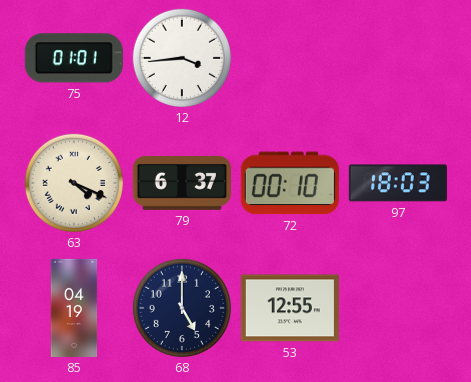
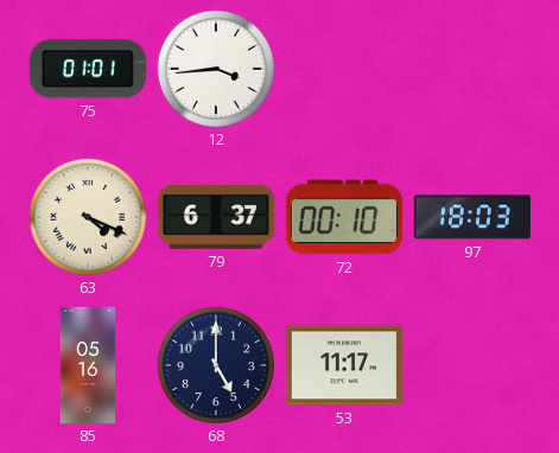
85: 04:19 -> 05:16 (88, 365)
53: 12:55 -> 11:17 (344, 365)
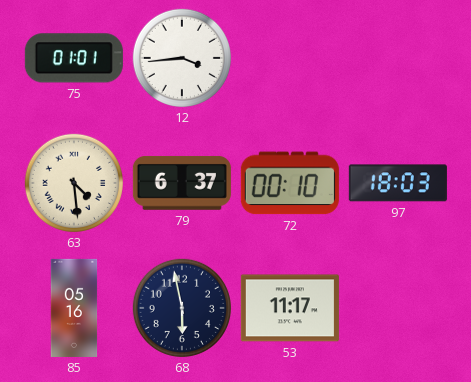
63: 4:19 -> 4:29 (74, 183)
68: 5:00 -> 5:58 (182, 308)
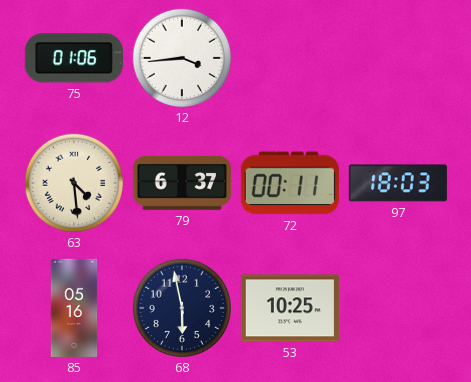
75: 01:01 -> 01:06 (74, 58)
72: 00:10 -> 00:11 (290, 183)
53: 11:17 -> 10:25 (290, 308)
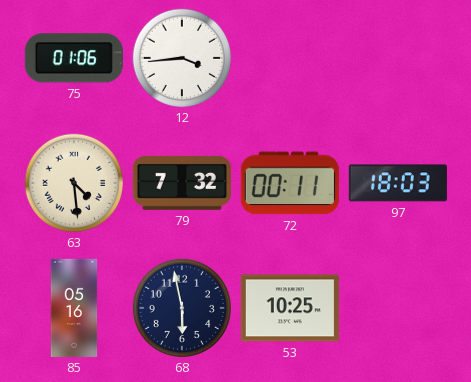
79: 6:37 -> 7:32 (182, 183)
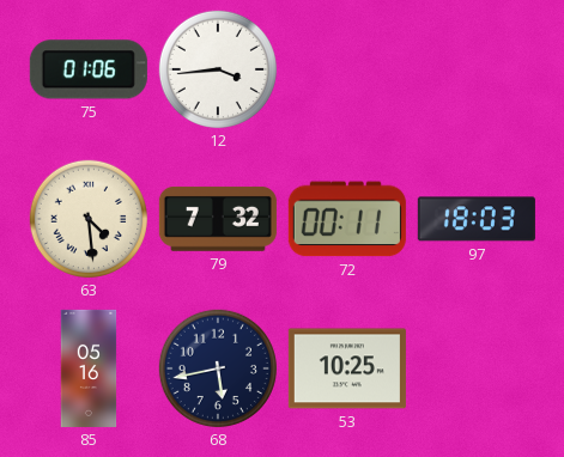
68: 5:58 -> 5:43 (218, 368)
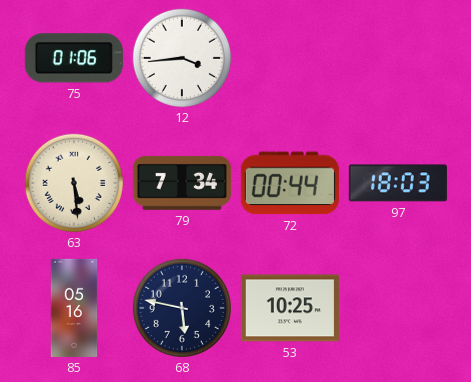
63: 4:29 -> 5:29 (74, 183)
79: 7:32 -> 7:34 (182, 183)
72: 00:11 -> 00:44 (290, 183)
68: 5:43 -> 5:47 (182, 308)
